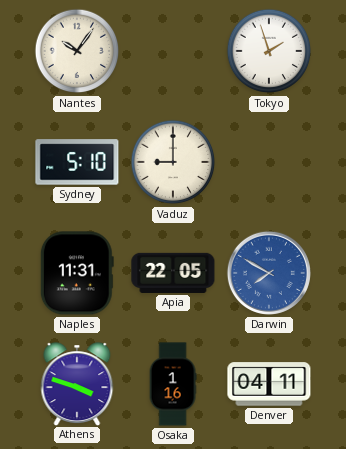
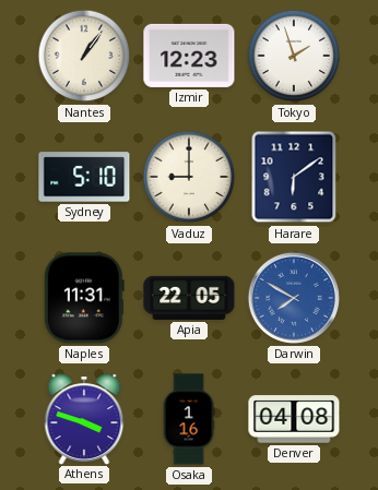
Nantes: 10:06 -> 1:06 (84, 56)
Izmir: none -> 12:23 (189, 56)
Harare: none -> 6:09 (294, 177)
Denver: 04:11 -> 04:08 (294, 419)
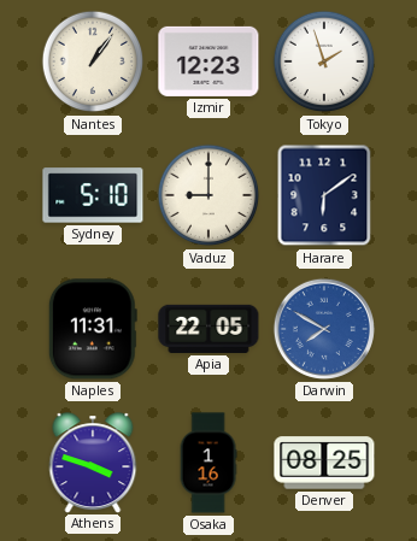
Denver: 04:08 -> 08:25 (324, 463)
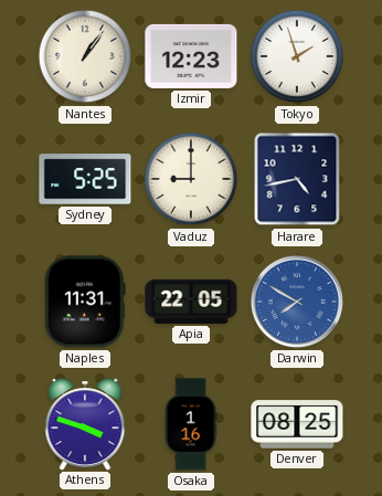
Sydney: 5:10 -> 5:25 (85, 179)
Harare: 6:09 -> 4:43 (297, 179)
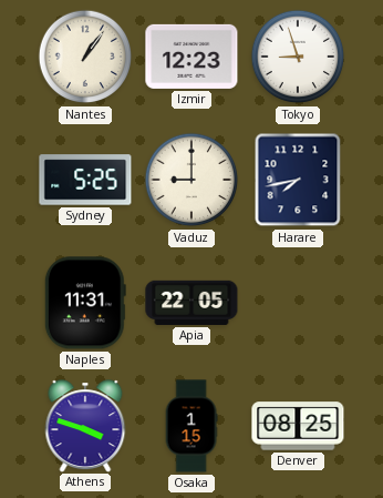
Tokyo: 1:57 -> 8:57 (298, 57)
Harare: 4:43 -> 7:43 (298, 180)
Darwin: 7:50 -> none (297, 302)
Osaka: 1:16 -> 1:15 (191, 426)
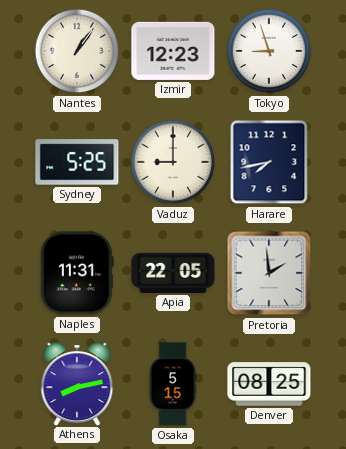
Pretoria: none -> 1:59 (269, 273)
Athens: 3:48 -> 8:13 (77, 384)
Osaka: 1:15 -> 5:15 (173, 384)
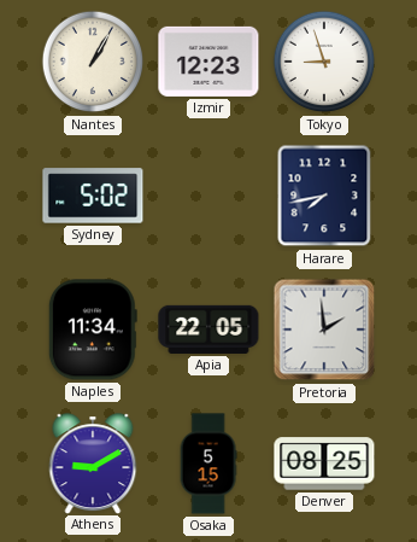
Nantes: 1:06 -> 1:05 (93, 62)
Sydney: 5:25 -> 5:02 (93, 196)
Vaduz: 9:00 -> none (173, 162)
Naples: 11:31 -> 11:34 (93, 330)
Athens: 8:13 -> 9:10 (93, 464)
